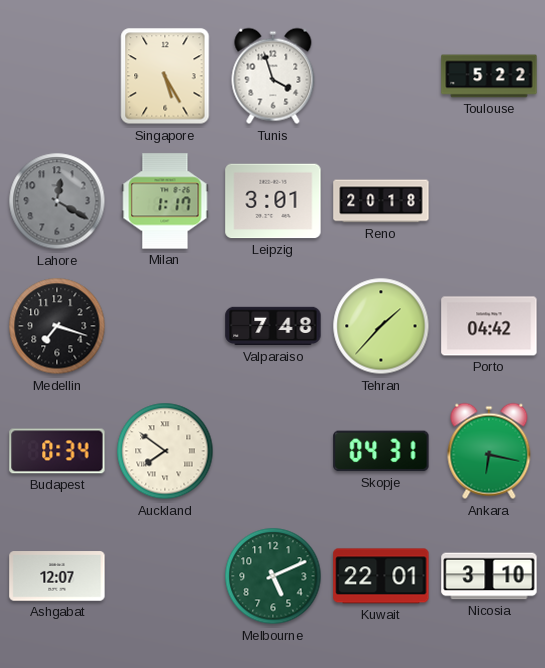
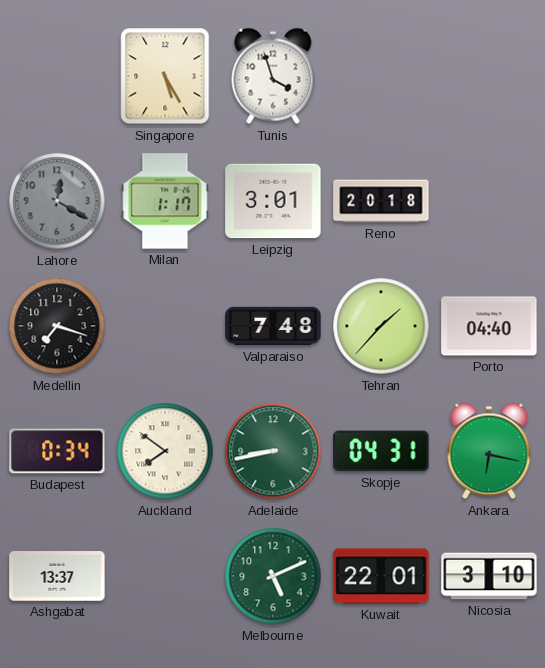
Toulouse: 5:22 -> none (489, 76)
Porto: 04:42 -> 04:40 (489, 326)
Adelaide: none -> 8:43 (273, 451)
Ashgabat: 12:07 -> 13:37 (57, 576)
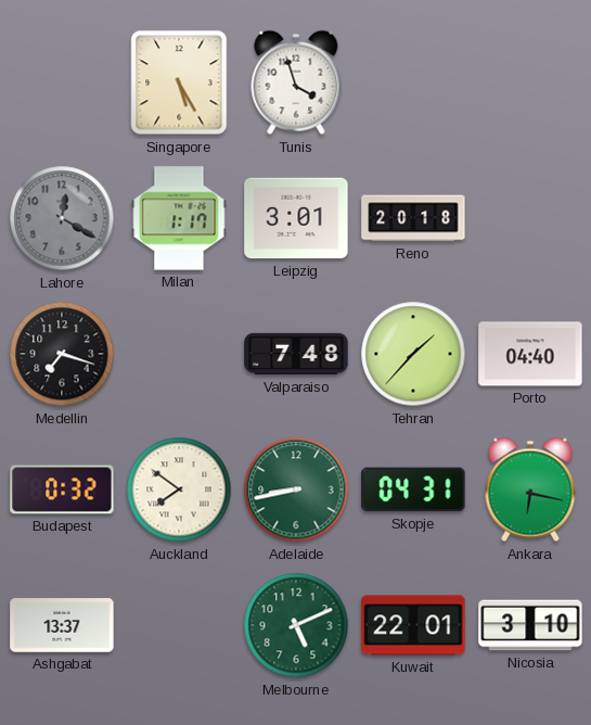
Budapest: 0:34 -> 0:32 (62, 489)
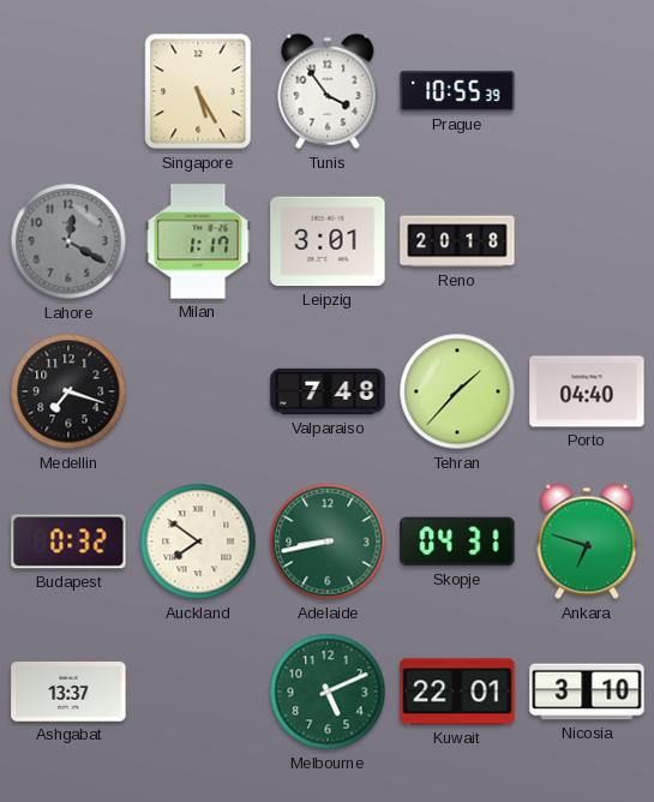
Tunis: 3:57 -> 3:54 (328, 91)
Prague: none -> 10:55 (457, 91)
Ankara: 6:17 -> 6:48 (587, 541)
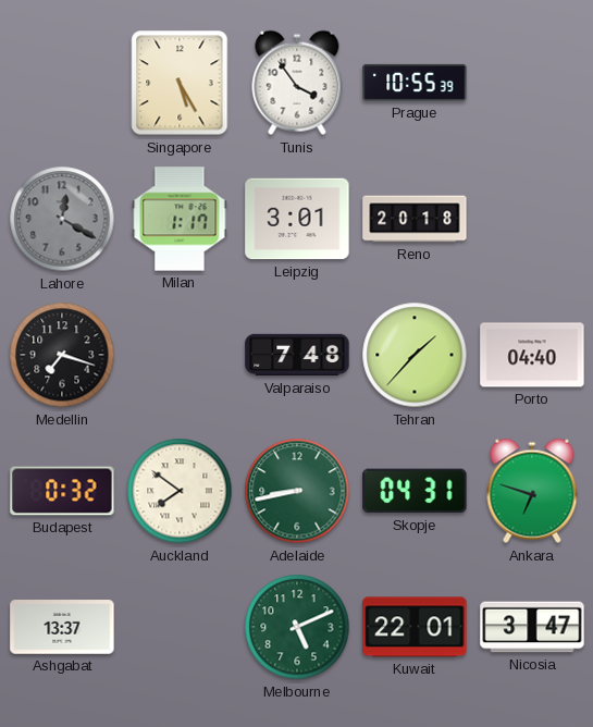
Nicosia: 3:10 -> 3:47 (532, 627)
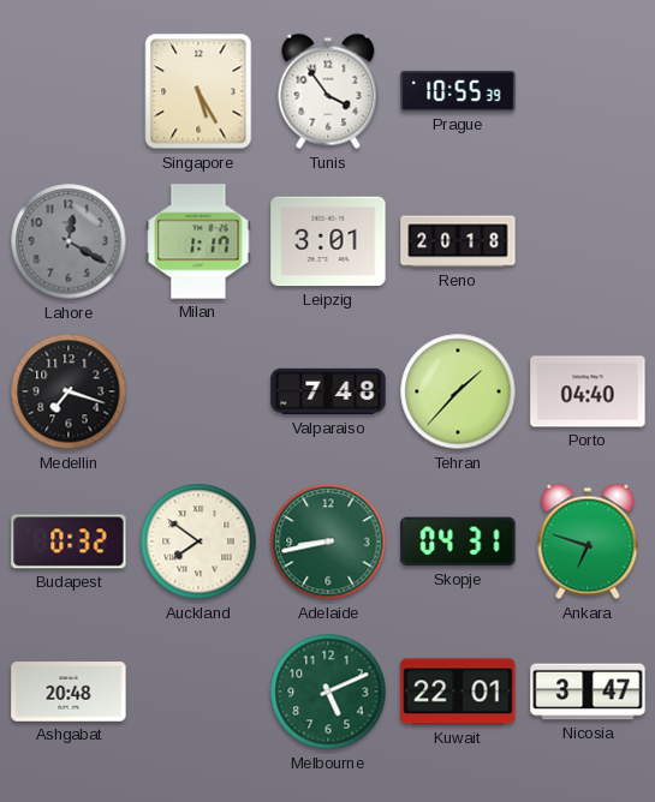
Ashgabat: 13:37 -> 20:48 (69, 692)
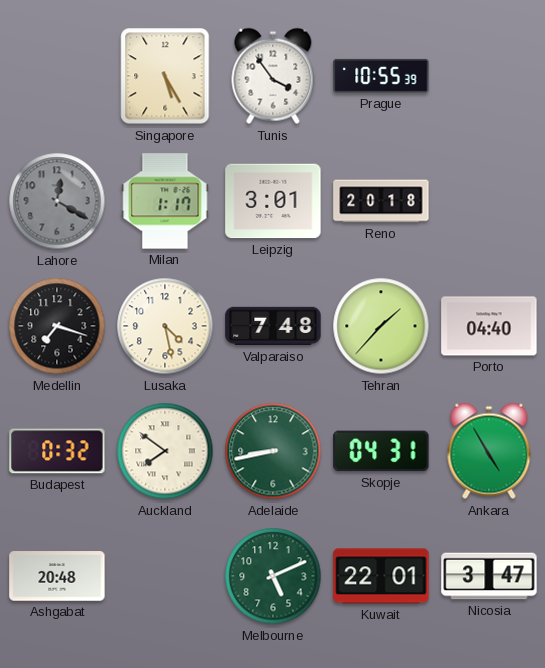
Lusaka: none -> 4:28 (165, 326)
Ankara: 6:48 -> 4:55 (489, 451)
